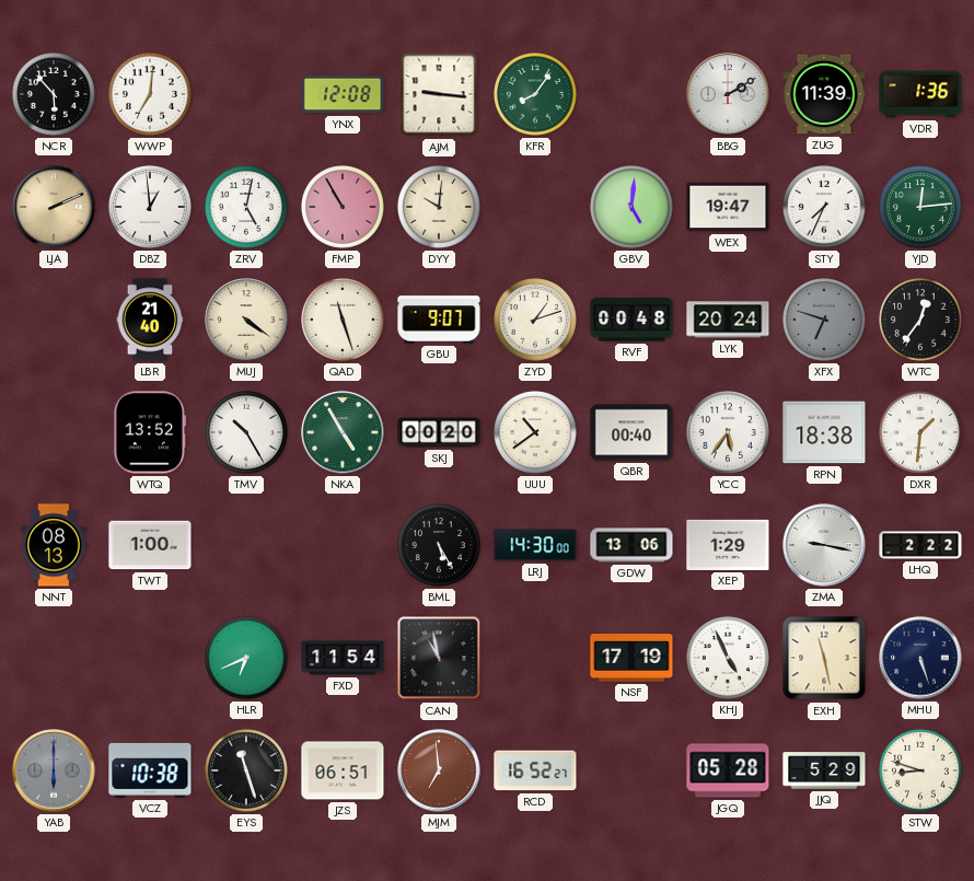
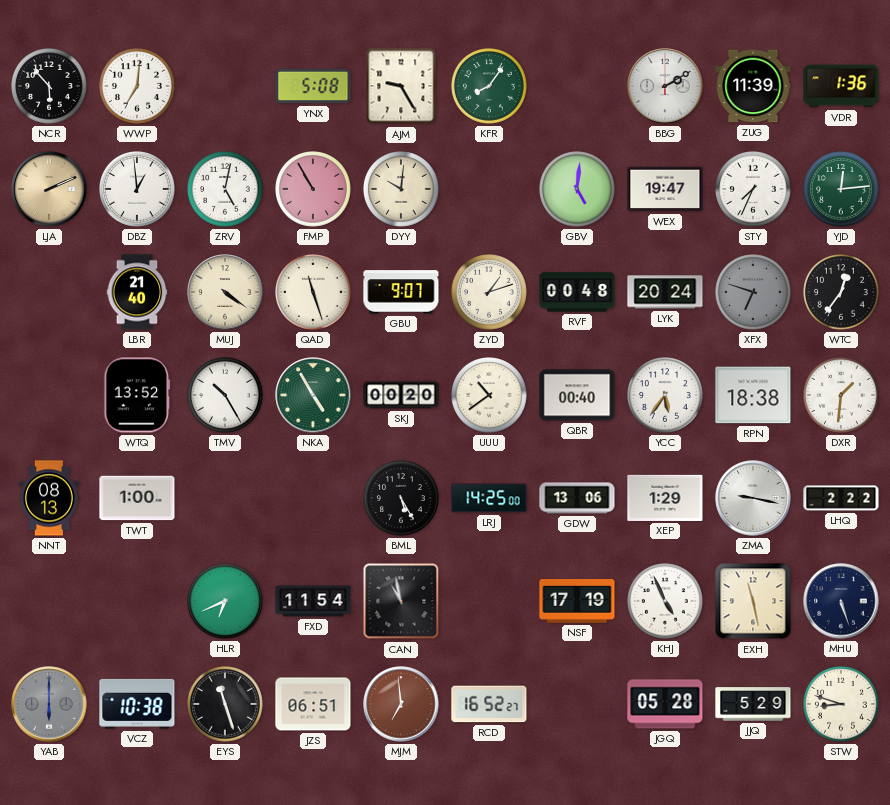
YNX: 12:08 -> 5:08 (313, 86)
AJM: 9:16 -> 9:25 (401, 86)
LRJ: 14:30 -> 14:25 (489, 498)
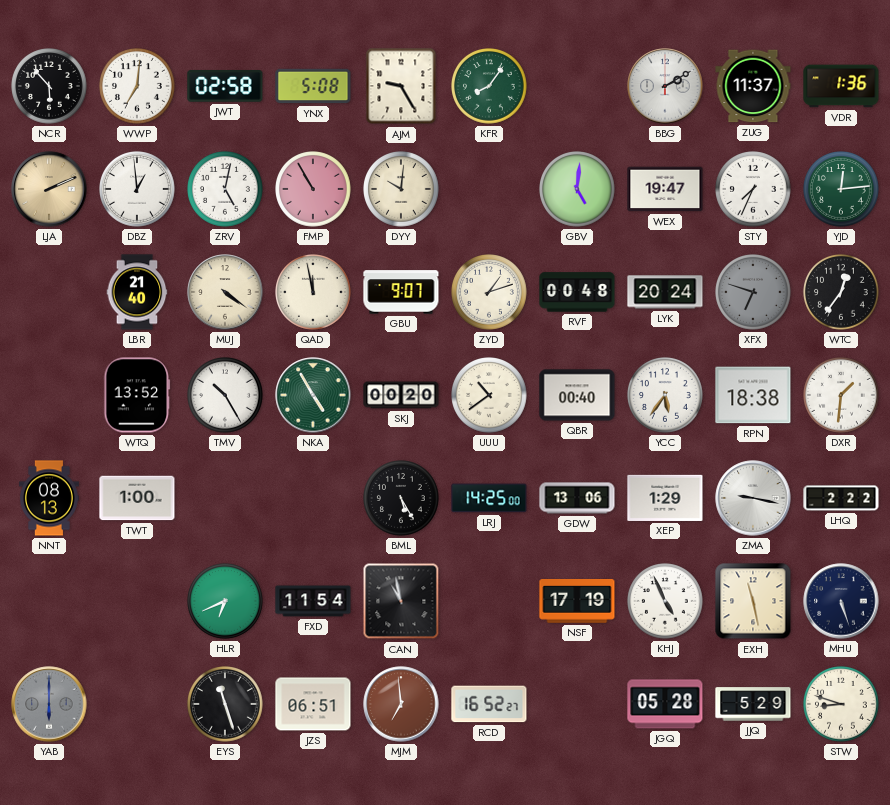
JWT: none -> 02:58 (225, 87)
ZUG: 11:39 -> 11:37 (753, 86)
QAD: 11:27 -> 11:58 (314, 293)
VCZ: 10:38 -> none (137, 704)
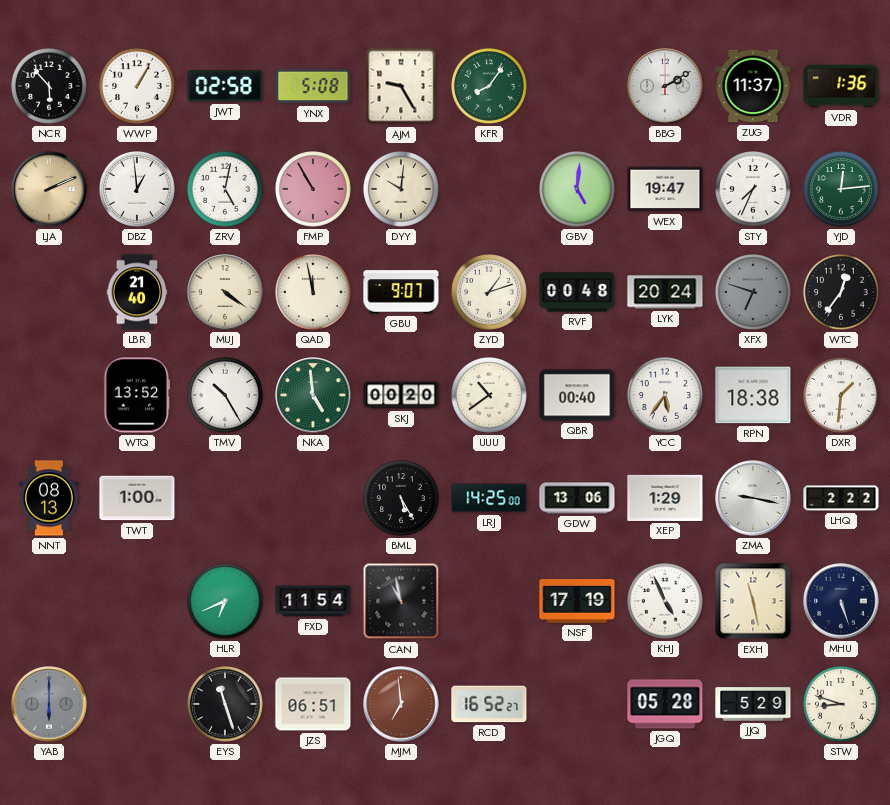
WWP: 7:01 -> 1:05 (138, 87)
NKA: 4:55 -> 4:59 (313, 395)
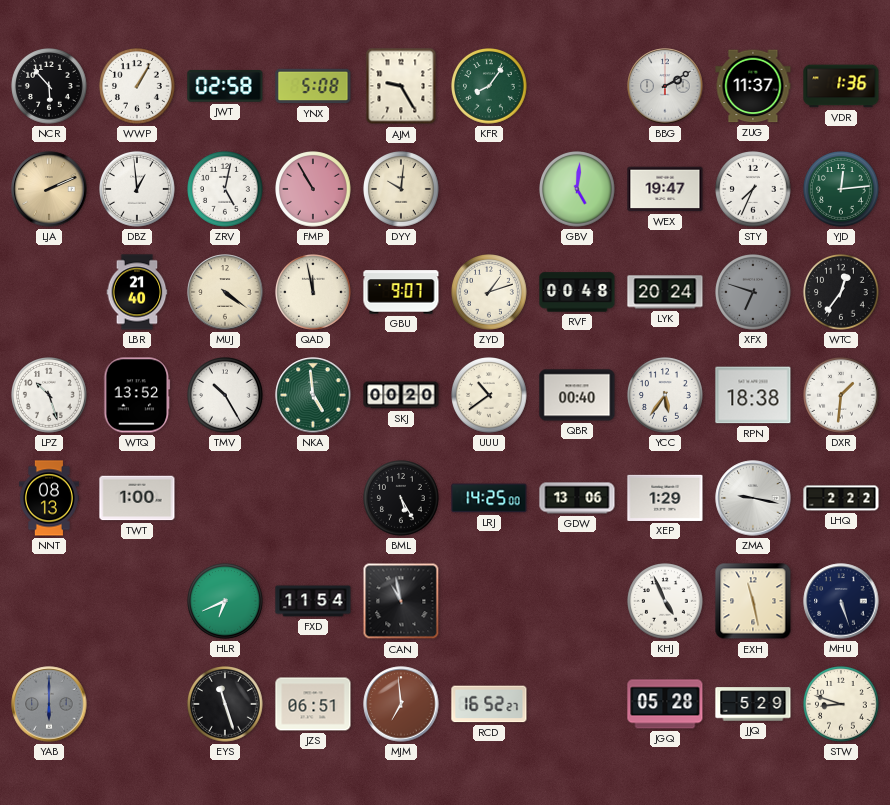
LPZ: none -> 10:27 (50, 396)
NSF: 17:19 -> none (577, 602)
